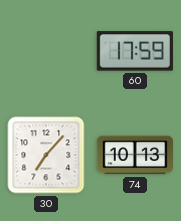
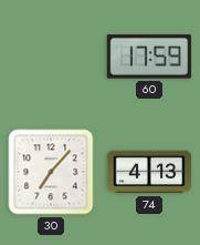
74: 10:13 -> 4:13 (148, 172)
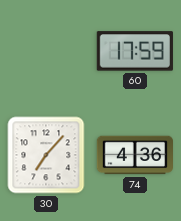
74: 4:13 -> 4:36 (134, 155)
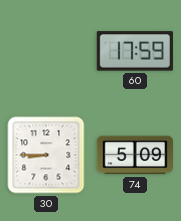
30: 7:07 -> 8:45 (46, 155)
74: 4:36 -> 5:09 (134, 155)
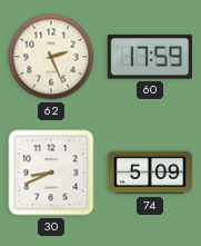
62: none -> 2:26 (51, 57)
30: 8:45 -> 8:41 (51, 173)
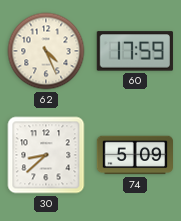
62: 2:26 -> 4:26 (46, 51)
30: 8:41 -> 8:38 (46, 155)
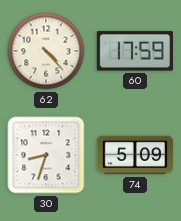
62: 4:26 -> 4:23 (46, 51)
30: 8:38 -> 8:33 (46, 155)
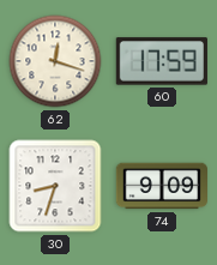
62: 4:23 -> 12:18 (55, 61)
74: 5:09 -> 9:09 (161, 186)
